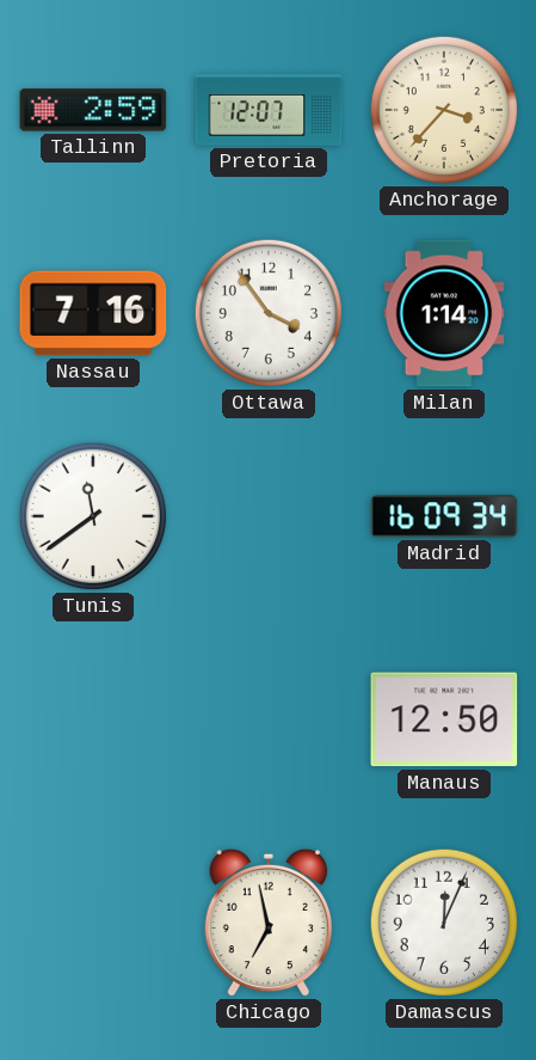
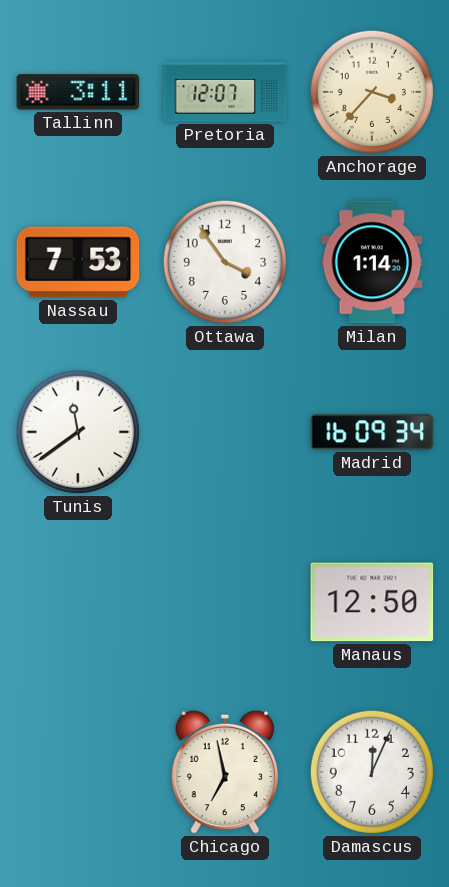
Tallinn: 2:59 -> 3:11 (78, 92)
Nassau: 7:16 -> 7:53 (78, 262)
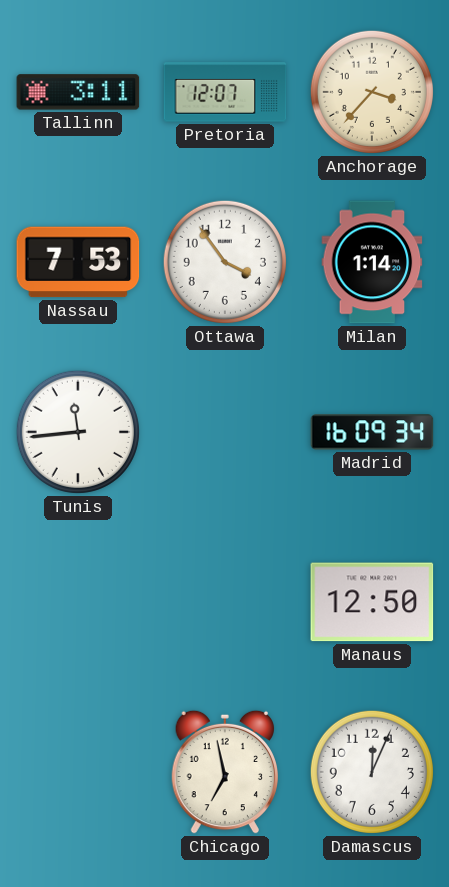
Tunis: 11:39 -> 11:44 (78, 432)
